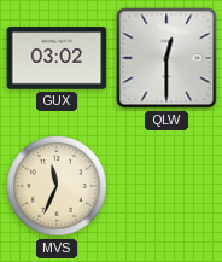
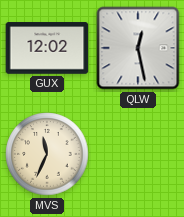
GUX: 03:02 -> 12:02 (47, 48)
QLW: 12:30 -> 12:28 (138, 48)
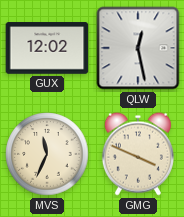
GMG: none -> 3:49 (138, 154)
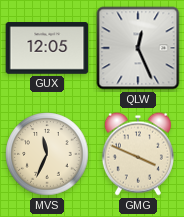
GUX: 12:02 -> 12:05 (47, 48)
QLW: 12:28 -> 12:26 (138, 48)
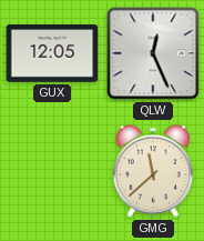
MVS: 11:34 -> none (47, 154)
GMG: 3:49 -> 11:38 (153, 171)
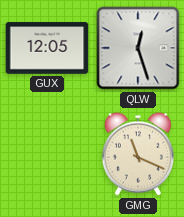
QLW: 12:26 -> 12:27 (138, 48)
GMG: 11:38 -> 11:19 (138, 154)
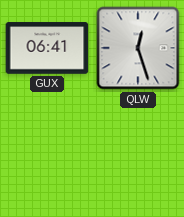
GUX: 12:05 -> 06:41 (47, 48)
GMG: 11:19 -> none (138, 154)
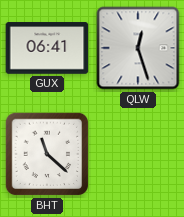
BHT: none -> 11:22 (47, 154)
